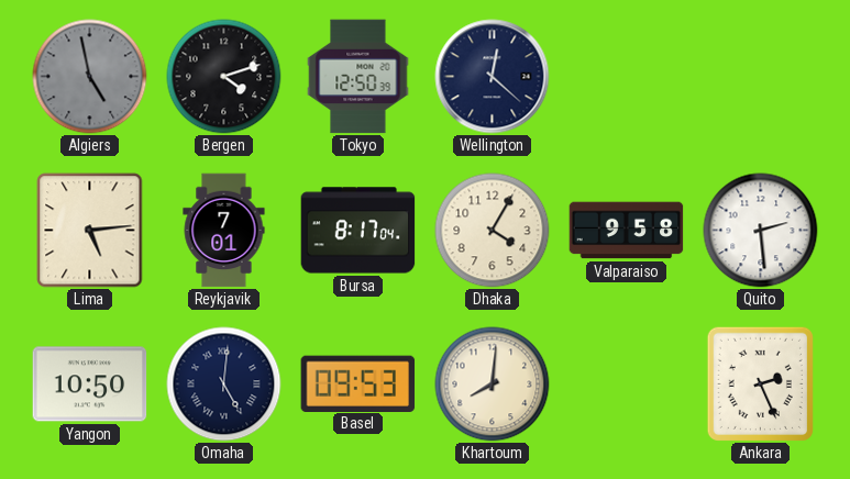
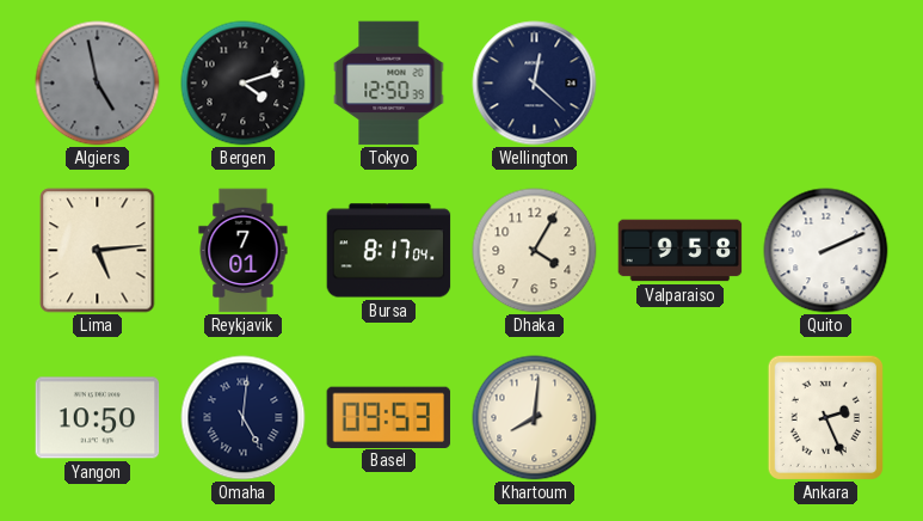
Quito: 2:29 -> 2:11 (826, 251)
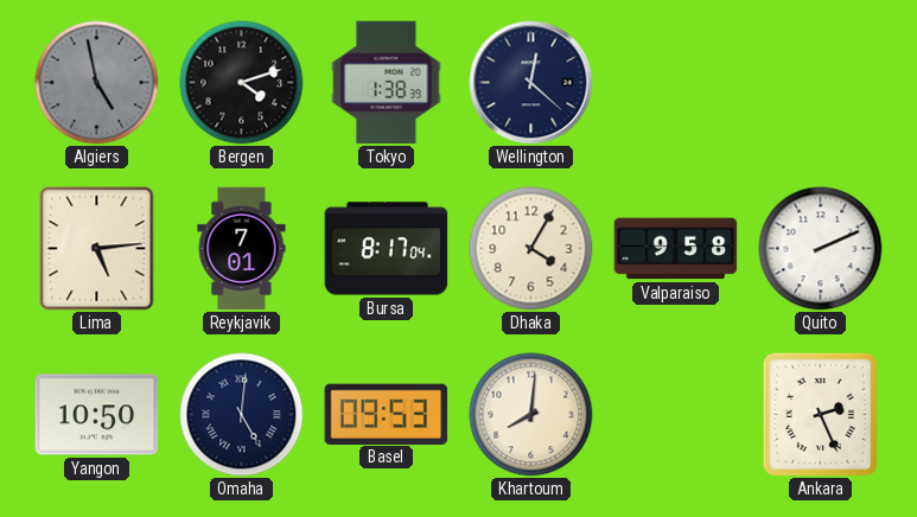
Tokyo: 12:50 -> 1:38 (387, 83)
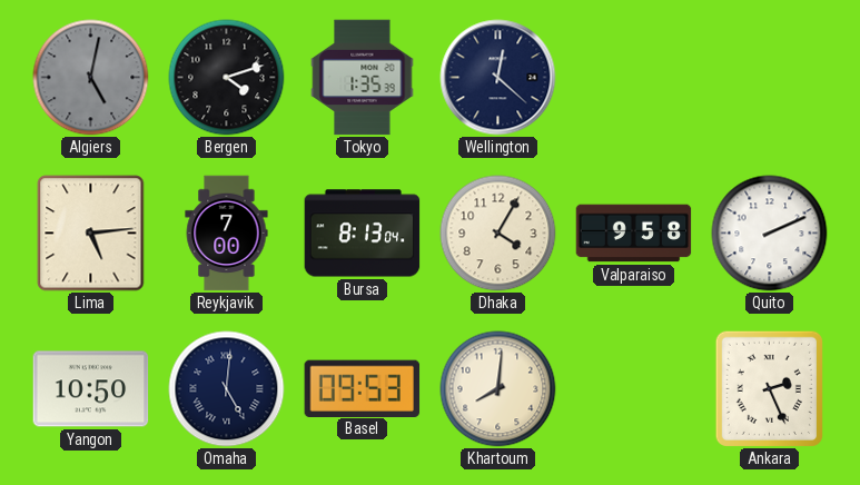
Algiers: 4:58 -> 5:02 (91, 78)
Tokyo: 1:38 -> 1:35 (363, 78)
Reykjavik: 7:01 -> 7:00 (227, 234)
Bursa: 8:17 -> 8:13 (363, 234)
